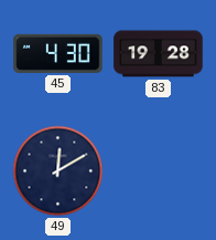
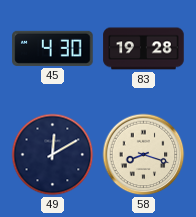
58: none -> 8:18 (144, 155)
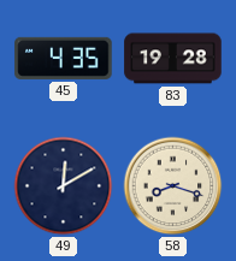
45: 4:30 -> 4:35 (64, 58)
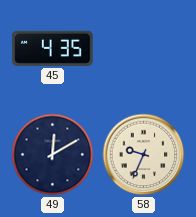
83: 19:28 -> none (173, 59)
58: 8:18 -> 9:34 (144, 155)
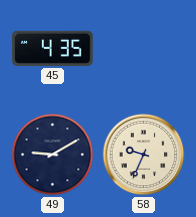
49: 12:10 -> 9:10 (53, 155)
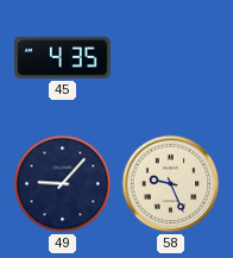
49: 9:10 -> 9:07 (63, 184)
58: 9:34 -> 9:26 (171, 184)
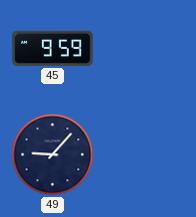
45: 4:35 -> 9:59 (53, 48)
58: 9:26 -> none (171, 184)
